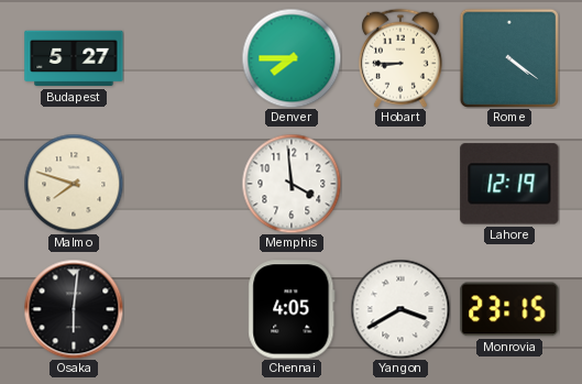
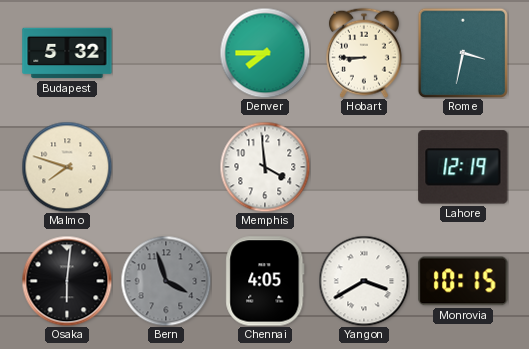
Budapest: 5:27 -> 5:32 (67, 53)
Rome: 4:21 -> 3:32 (462, 52)
Bern: none -> 3:57 (166, 281)
Monrovia: 23:15 -> 10:15 (463, 281)
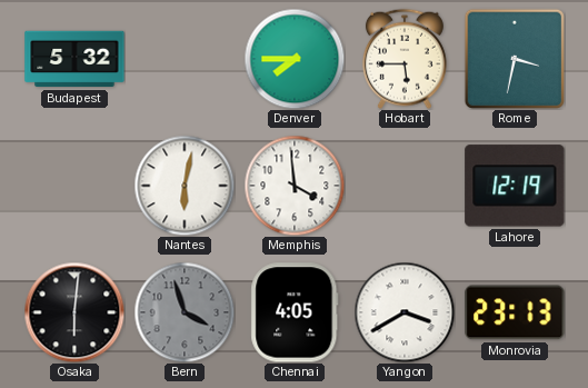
Hobart: 8:45 -> 5:45 (405, 59)
Malmo: 7:48 -> none (67, 167)
Nantes: none -> 6:02 (185, 186)
Monrovia: 10:15 -> 23:13 (515, 312)
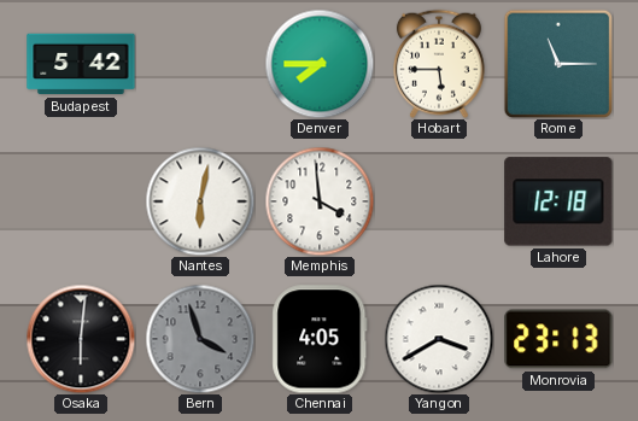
Budapest: 5:32 -> 5:42 (81, 64)
Rome: 3:32 -> 11:15 (557, 63)
Lahore: 12:19 -> 12:18 (558, 201)
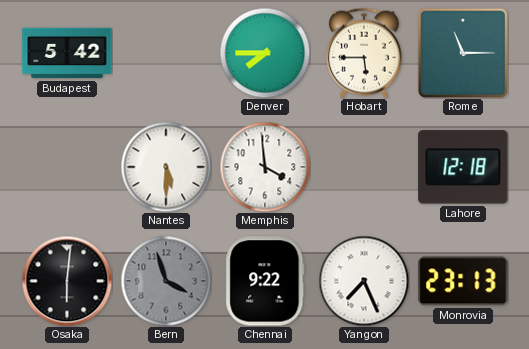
Nantes: 6:02 -> 5:30 (166, 167)
Chennai: 4:05 -> 9:22 (265, 281)
Yangon: 3:40 -> 7:26 (364, 281)
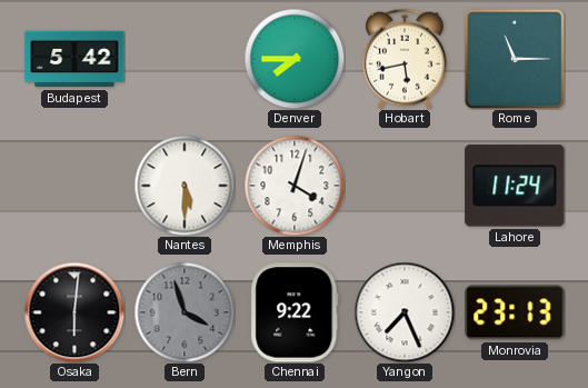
Hobart: 5:45 -> 5:43 (405, 59)
Memphis: 3:59 -> 4:03 (295, 186)
Lahore: 12:18 -> 11:24 (515, 186)
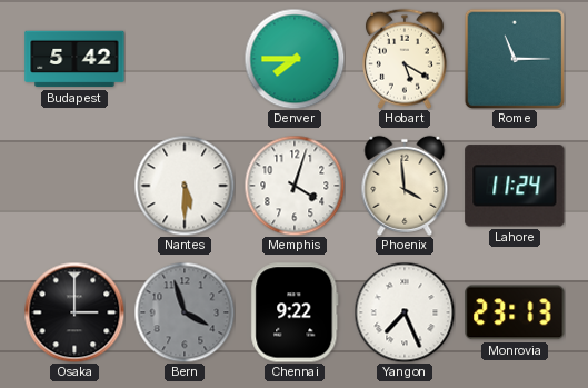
Hobart: 5:43 -> 5:20 (405, 59)
Phoenix: none -> 3:59 (405, 186)
Osaka: 6:01 -> 3:00 (74, 312)
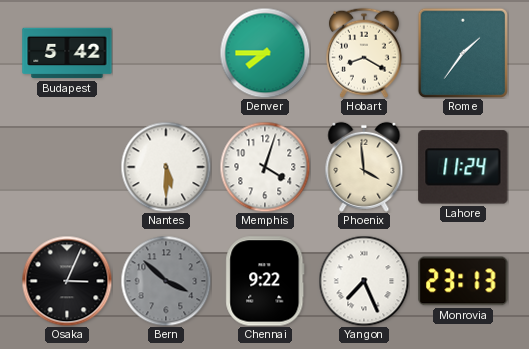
Hobart: 5:20 -> 8:20 (364, 53)
Rome: 11:15 -> 1:36 (462, 52)
Osaka: 3:00 -> 3:04 (67, 281)
Bern: 3:57 -> 3:52 (166, 281)
